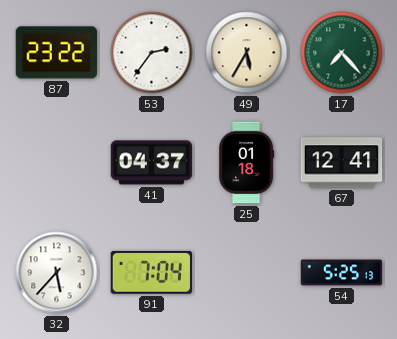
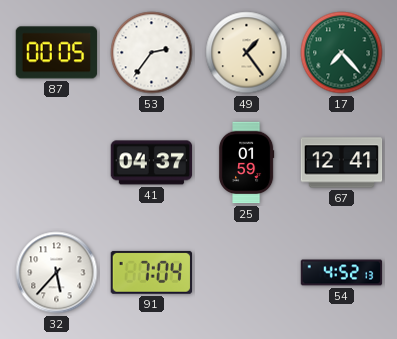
87: 23:22 -> 00:05 (57, 53)
49: 5:35 -> 1:24 (247, 53)
25: 01:18 -> 01:59 (246, 163)
54: 5:25 -> 4:52 (342, 273)
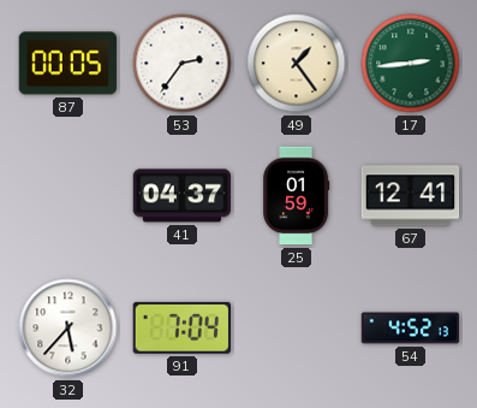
17: 7:23 -> 2:44 (411, 64)
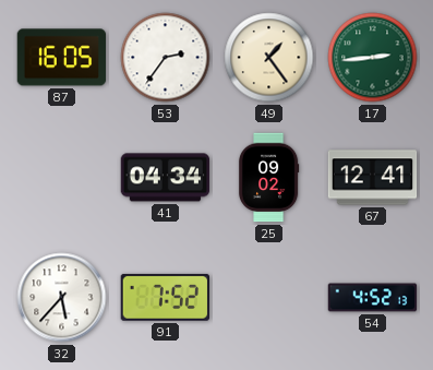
87: 00:05 -> 16:05 (62, 58)
41: 04:37 -> 04:34 (166, 178)
25: 01:59 -> 09:02 (268, 178)
91: 7:04 -> 7:52 (165, 297)
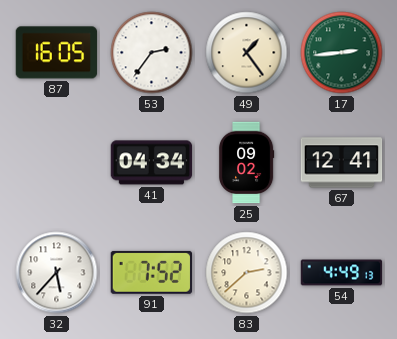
83: none -> 2:38 (247, 273)
54: 4:52 -> 4:49 (342, 273)
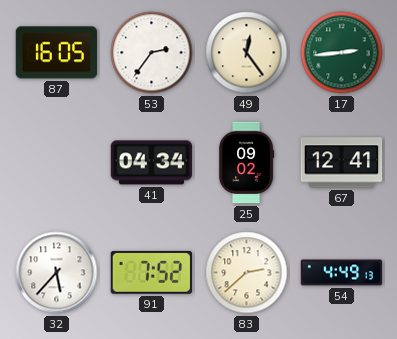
49: 1:24 -> 12:24 (247, 53)
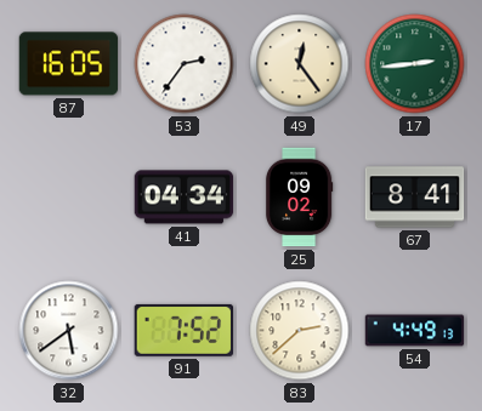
67: 12:41 -> 8:41 (415, 198)
32: 5:37 -> 5:39 (69, 331)
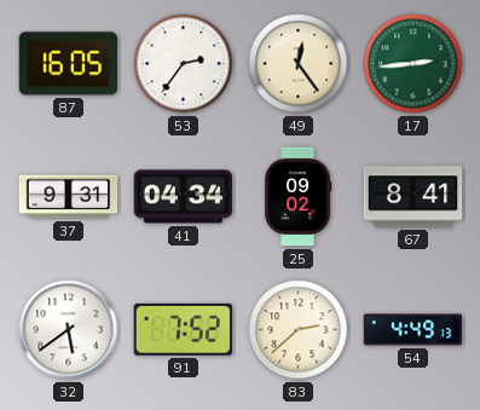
37: none -> 9:31 (69, 197)
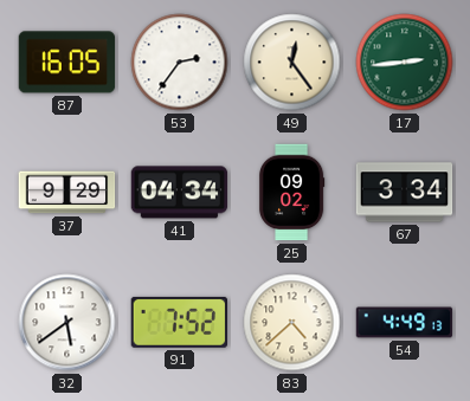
37: 9:31 -> 9:29 (67, 193)
67: 8:41 -> 3:34 (405, 193)
83: 2:38 -> 4:38 (292, 323)
